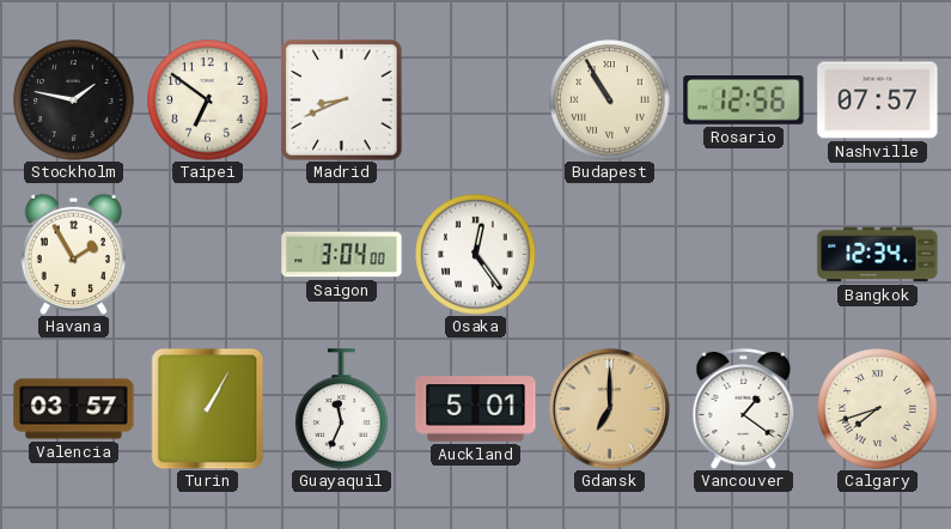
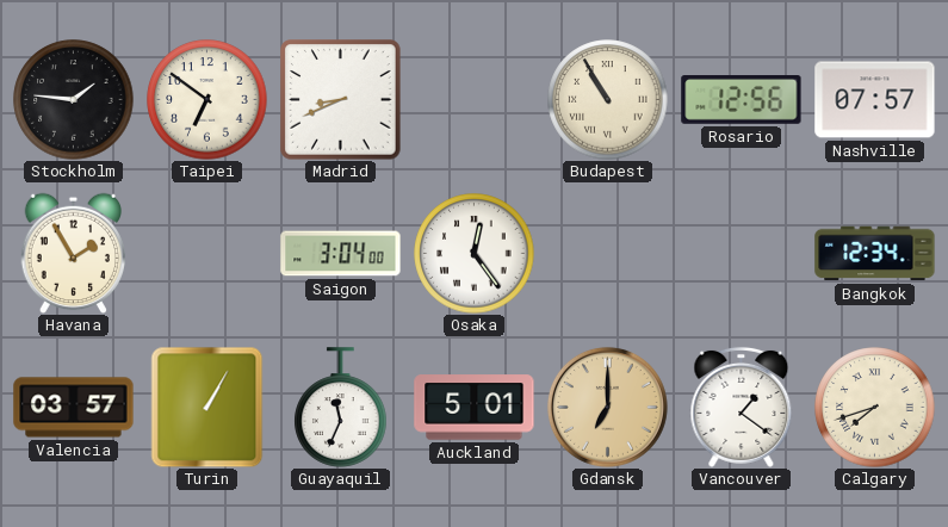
Stockholm: 1:47 -> 1:46 (74, 100)
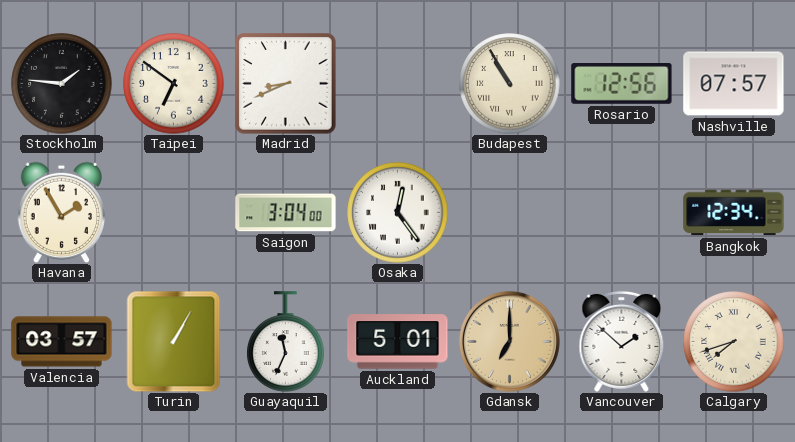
Vancouver: 1:21 -> 1:52 (622, 341)
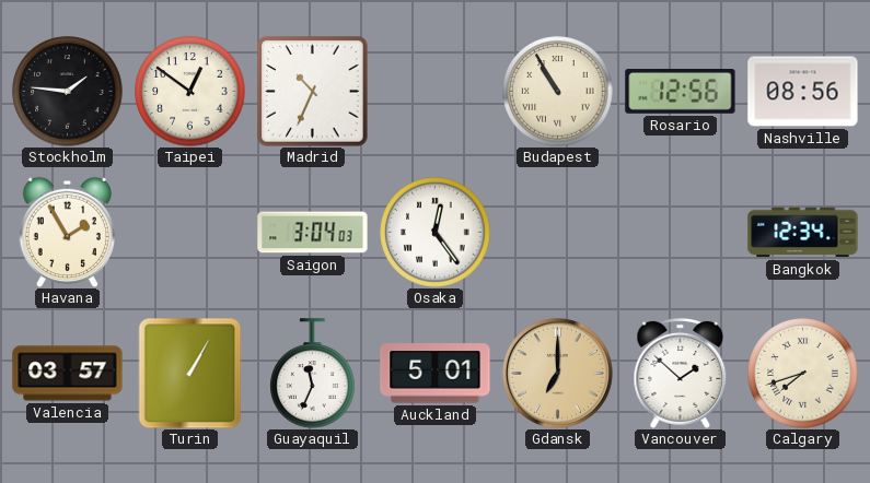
Taipei: 6:51 -> 12:51 (190, 92)
Madrid: 8:41 -> 10:34 (313, 92)
Nashville: 07:57 -> 08:56 (803, 92)
Saigon: 3:04:00 -> 3:04:03 (313, 233)
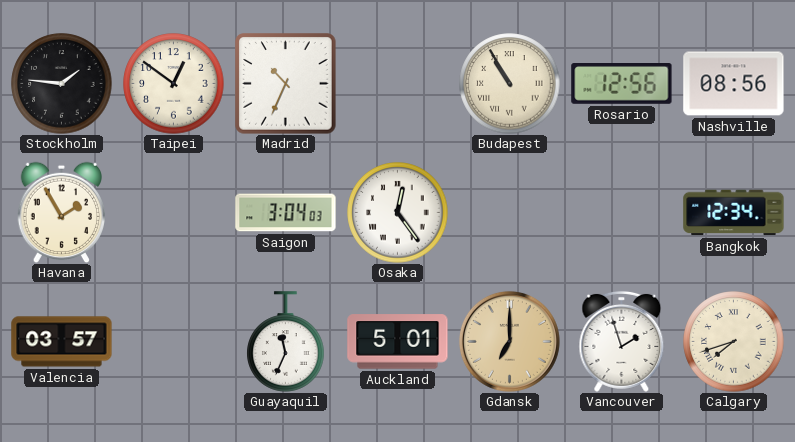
Turin: 1:05 -> none (190, 373)
Vancouver: 1:52 -> 1:57 (622, 341)
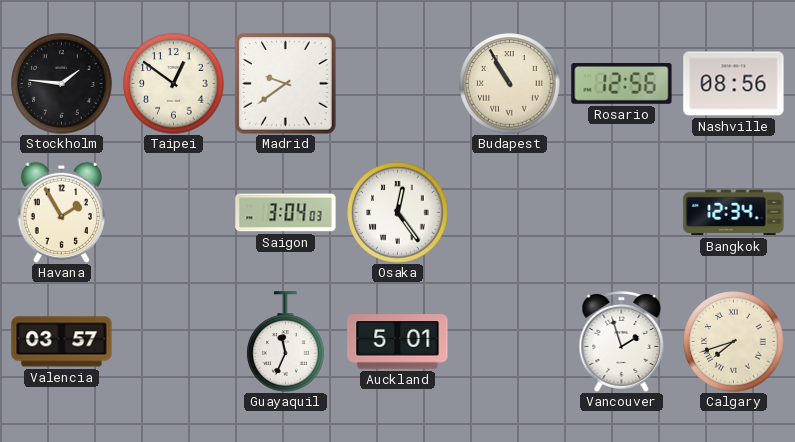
Madrid: 10:34 -> 9:39 (286, 84)
Gdansk: 7:00 -> none (509, 341)
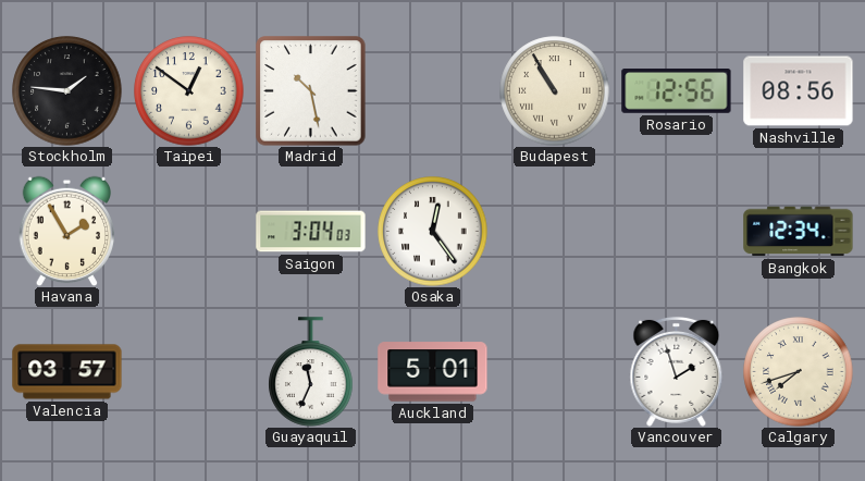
Madrid: 9:39 -> 10:28 (311, 91)
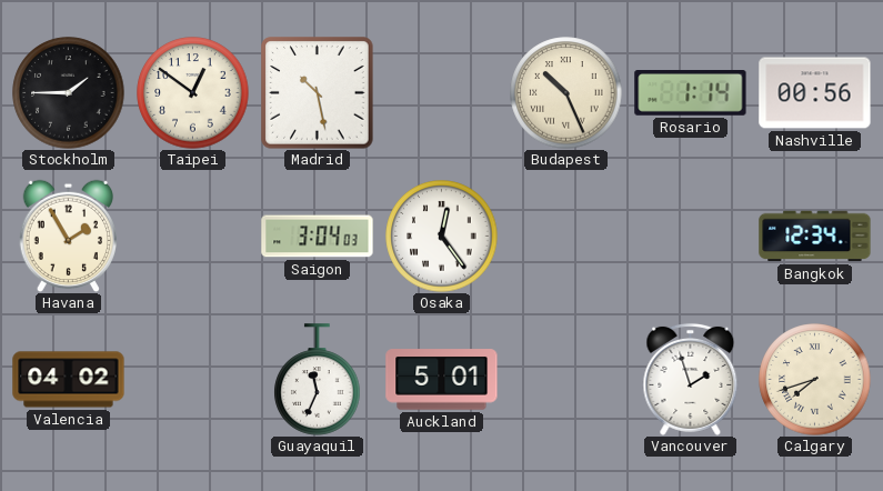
Stockholm: 1:46 -> 1:45 (69, 93)
Budapest: 10:55 -> 10:26 (566, 93)
Rosario: 12:56 -> 1:14 (691, 93)
Nashville: 08:56 -> 00:56 (815, 93)
Valencia: 03:57 -> 04:02 (69, 380)
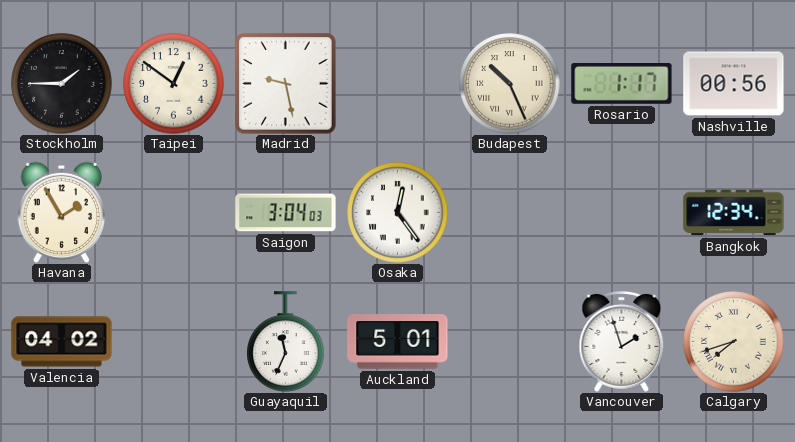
Madrid: 10:28 -> 9:28 (286, 84)
Rosario: 1:14 -> 1:17 (622, 84)
